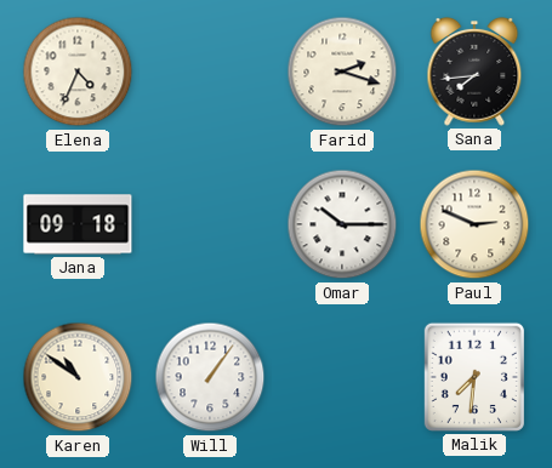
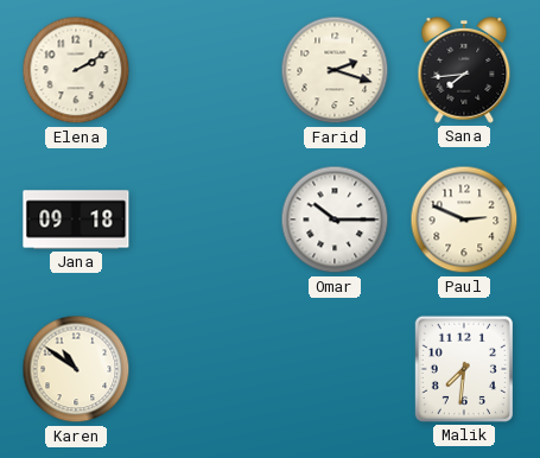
Elena: 4:34 -> 2:10 (76, 70)
Will: 1:06 -> none (210, 377)
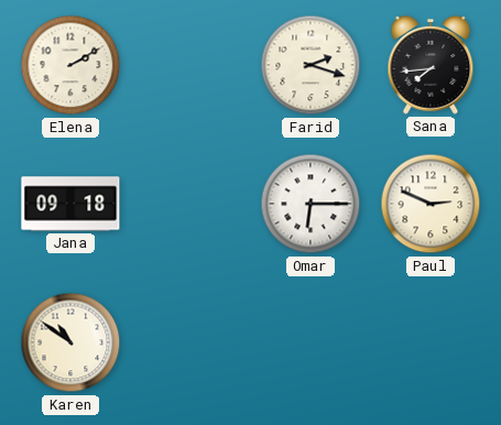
Omar: 10:15 -> 6:15 (311, 204)
Malik: 7:31 -> none (464, 369)
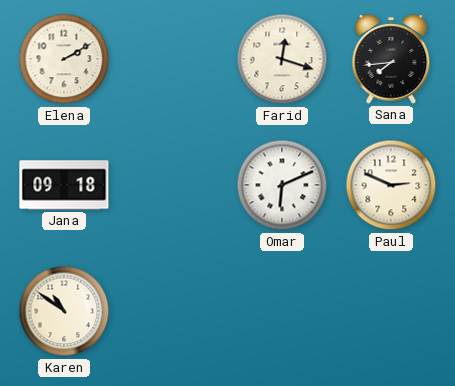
Farid: 2:18 -> 12:18 (282, 59)
Omar: 6:15 -> 6:11 (282, 185)
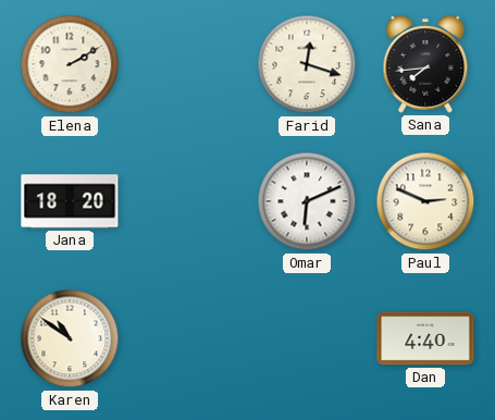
Jana: 09:18 -> 18:20 (70, 201)
Dan: none -> 4:40 (425, 338)
